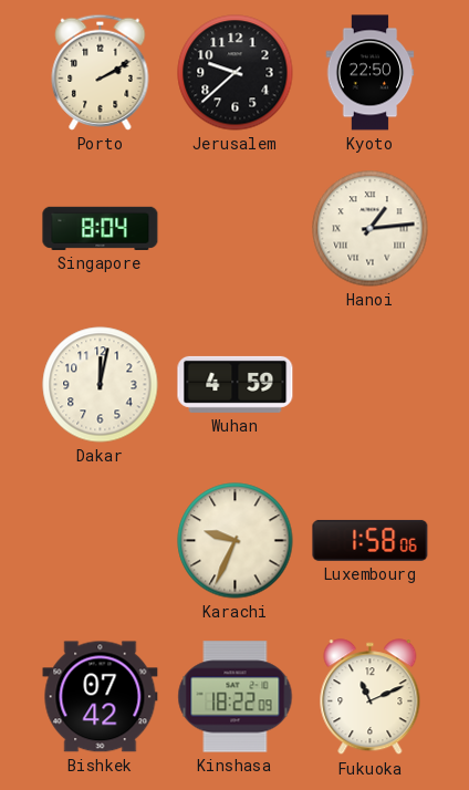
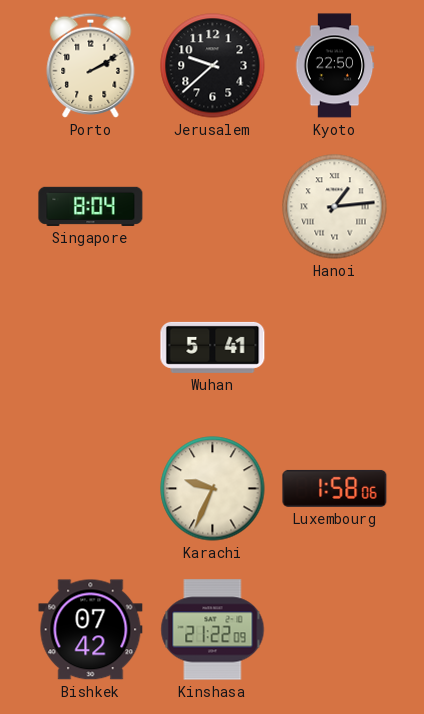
Dakar: 12:02 -> none (101, 385)
Wuhan: 4:59 -> 5:41 (213, 347)
Kinshasa: 18:22 -> 21:22 (213, 630)
Fukuoka: 11:11 -> none (371, 697)
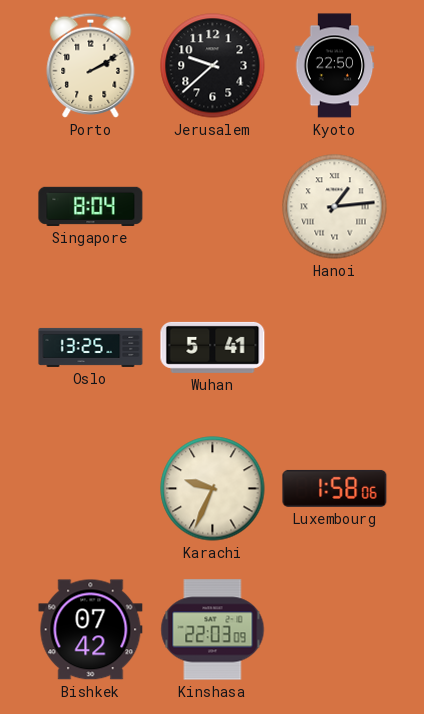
Oslo: none -> 13:25 (91, 347)
Kinshasa: 21:22 -> 22:03 (213, 630)
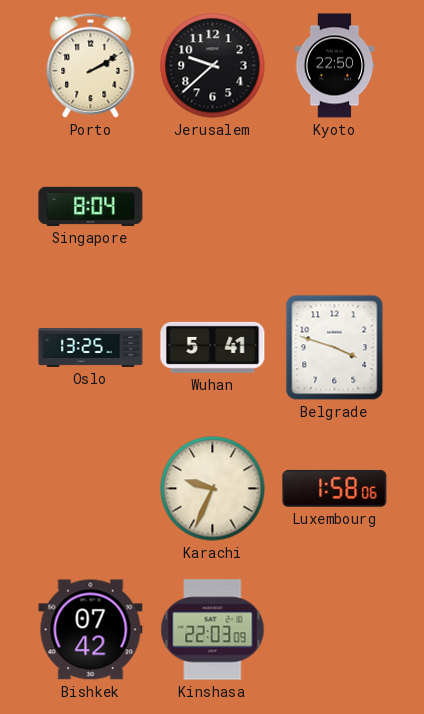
Hanoi: 1:14 -> none (335, 207)
Belgrade: none -> 3:48 (335, 348)
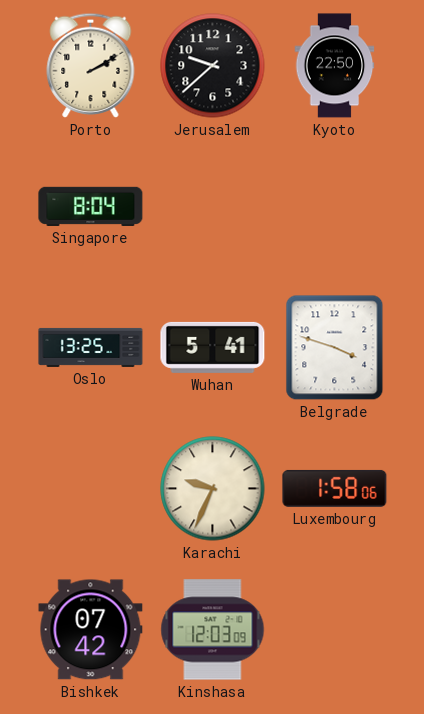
Kinshasa: 22:03 -> 12:03 (213, 630)
